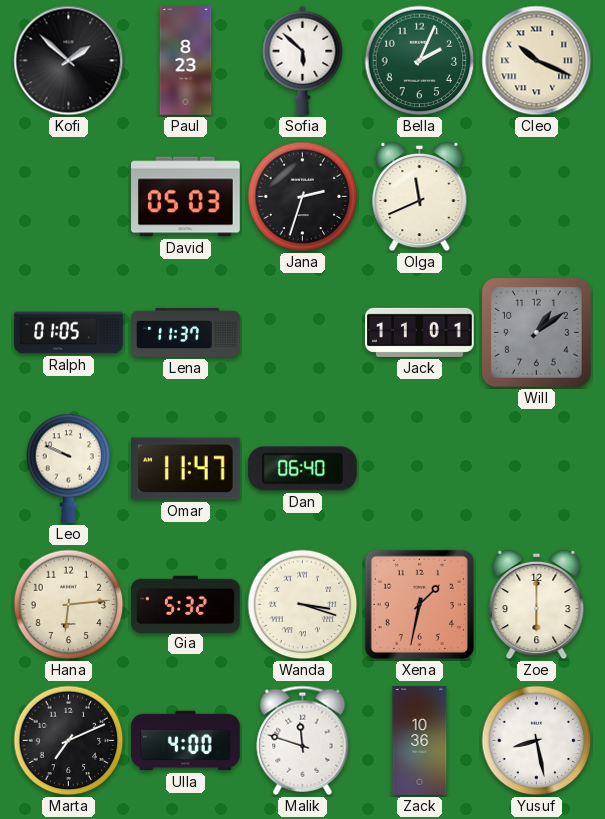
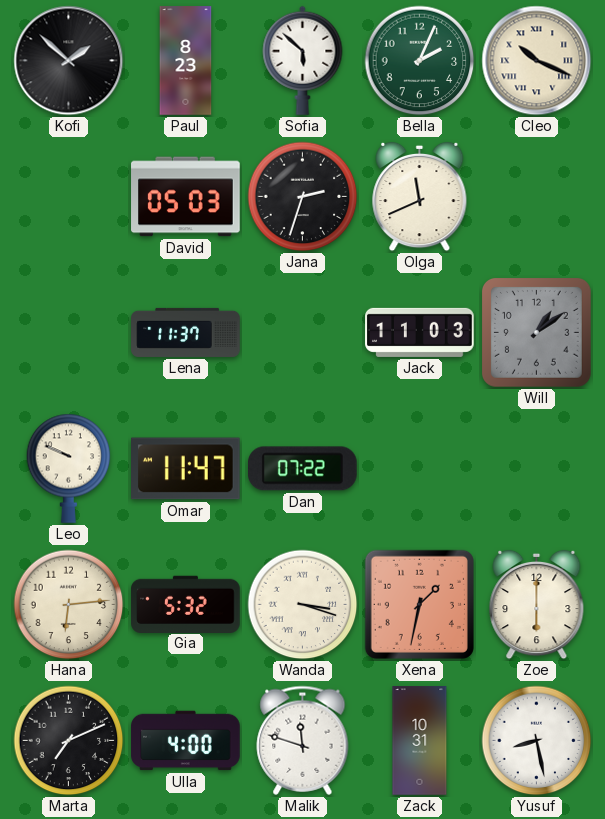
Ralph: 01:05 -> none (69, 333)
Jack: 11:01 -> 11:03 (420, 332)
Dan: 06:40 -> 07:22 (302, 469)
Zack: 10:36 -> 10:31 (420, 741)
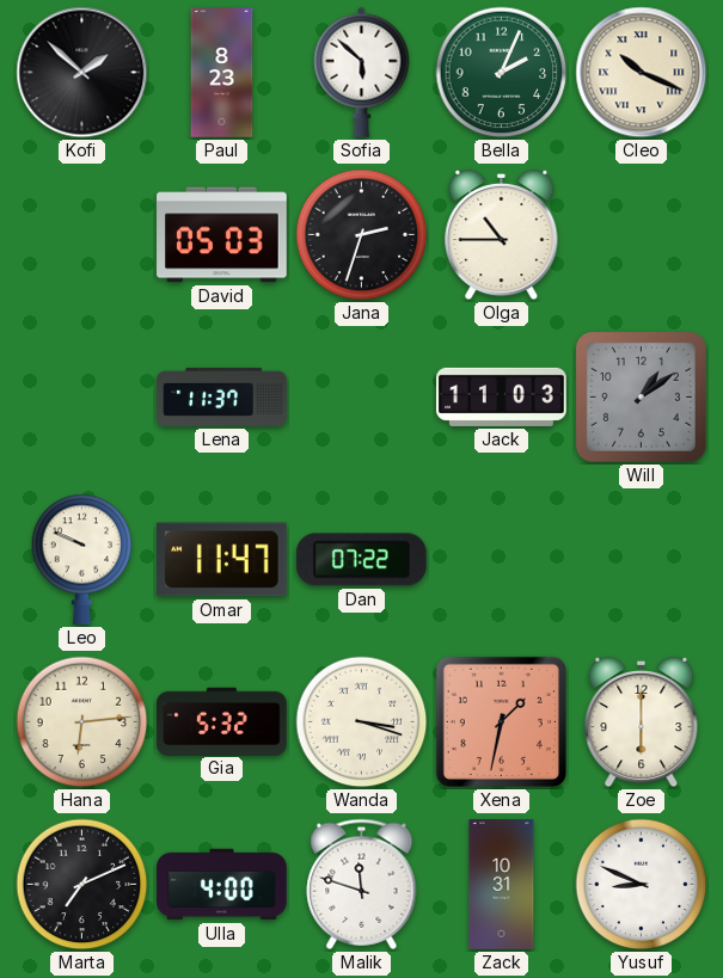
Olga: 11:41 -> 10:45 (502, 235)
Yusuf: 8:28 -> 8:49 (642, 885)
